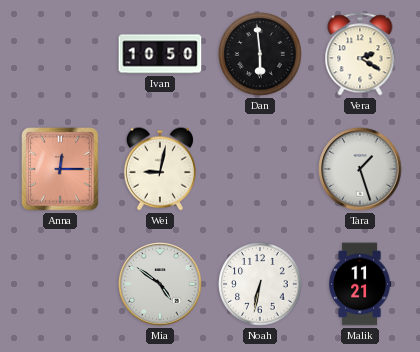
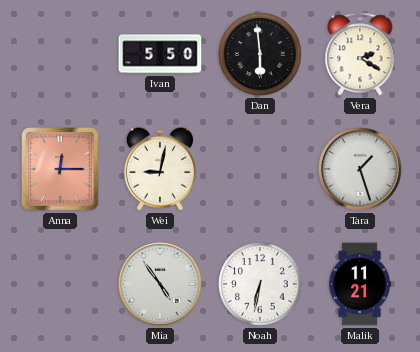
Ivan: 10:50 -> 5:50 (160, 54)
Mia: 4:51 -> 4:54 (160, 284)
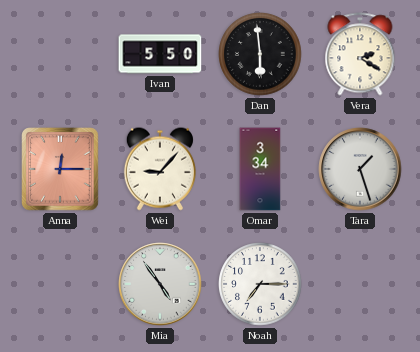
Wei: 9:02 -> 9:07 (160, 169)
Omar: none -> 3:34 (260, 169)
Noah: 6:32 -> 7:15 (260, 284)
Malik: 11:21 -> none (360, 284)
